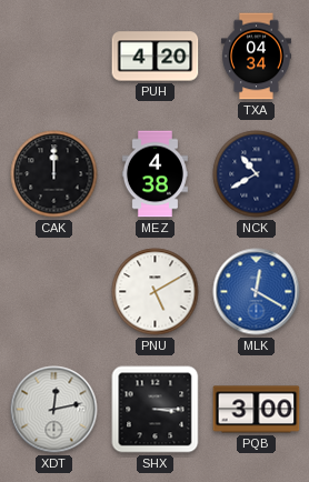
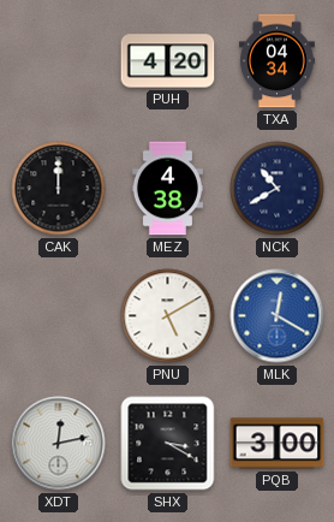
SHX: 3:15 -> 3:20 (168, 444)
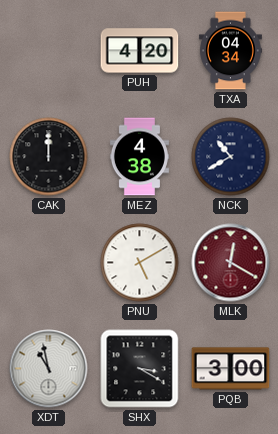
MLK dial: blue -> burgundy (231, 263)
XDT: 12:13 -> 10:58 (49, 369)
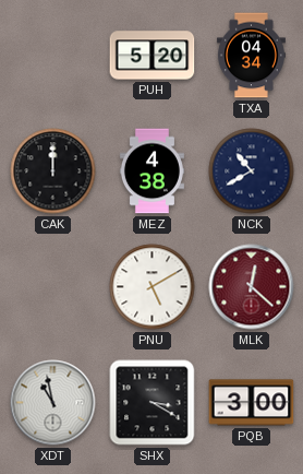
PUH: 4:20 -> 5:20 (153, 56)
MLK: 12:20 -> 12:22 (252, 287)
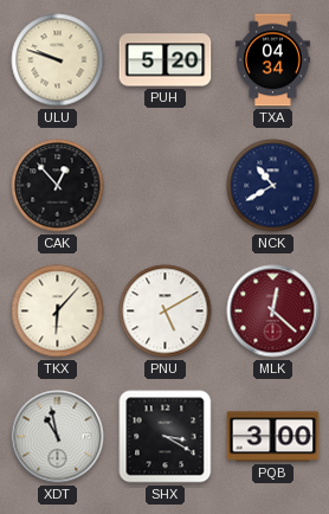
ULU: none -> 9:48 (58, 60)
CAK: 12:00 -> 12:53 (58, 186)
MEZ: 4:38 -> none (152, 171)
TKX: none -> 6:07 (58, 311)
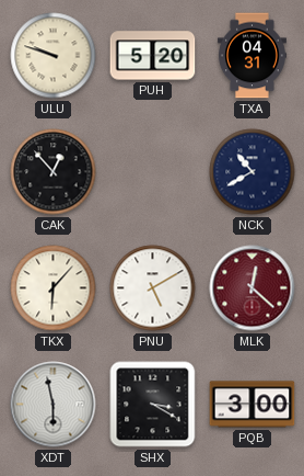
TXA: 04:34 -> 04:31 (252, 56)
XDT: 10:58 -> 5:58 (54, 405)
